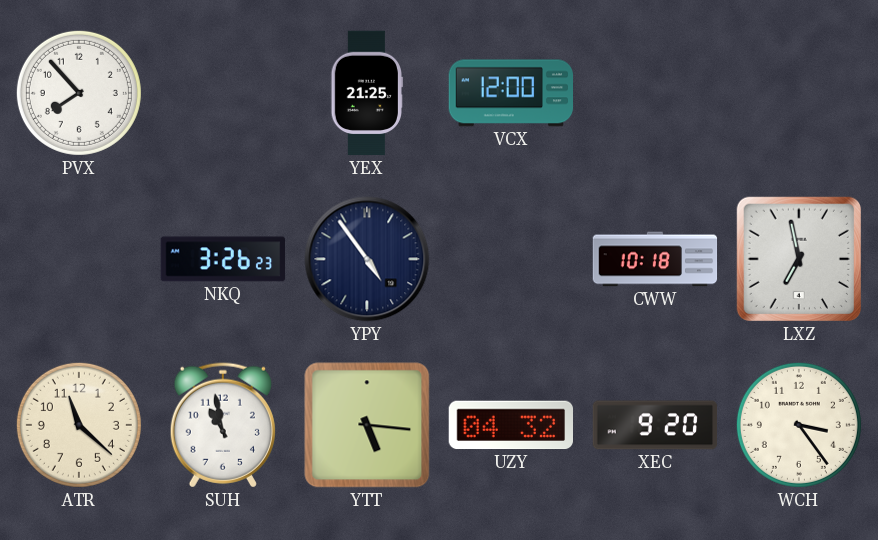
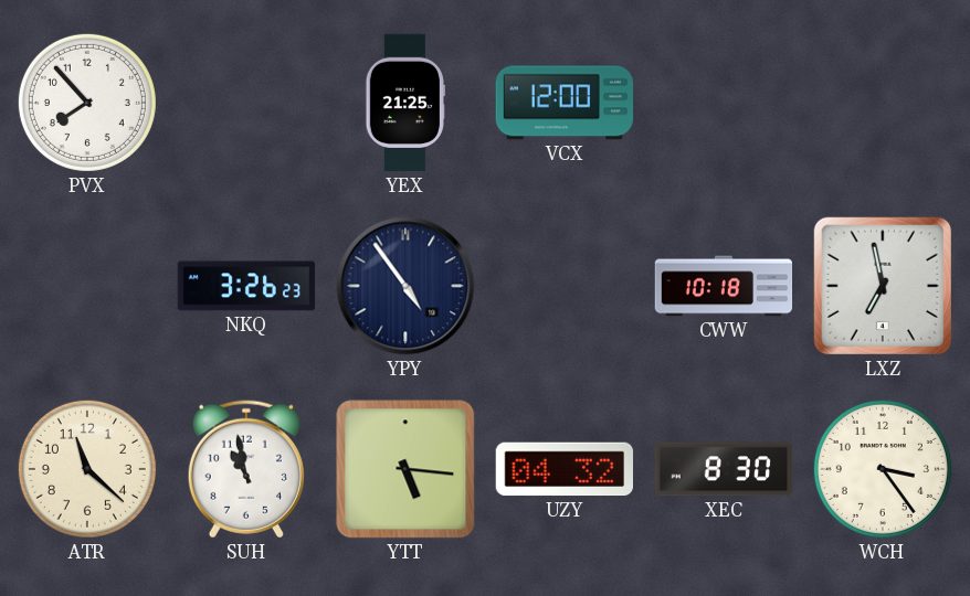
XEC: 9:20 -> 8:30 (724, 469)
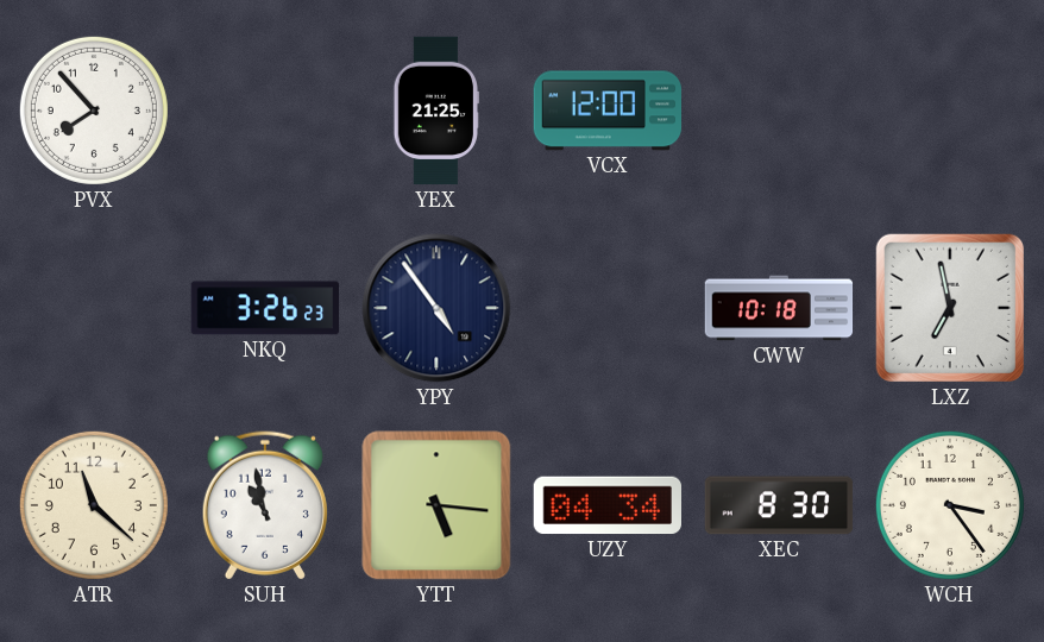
UZY: 04:32 -> 04:34 (606, 505)
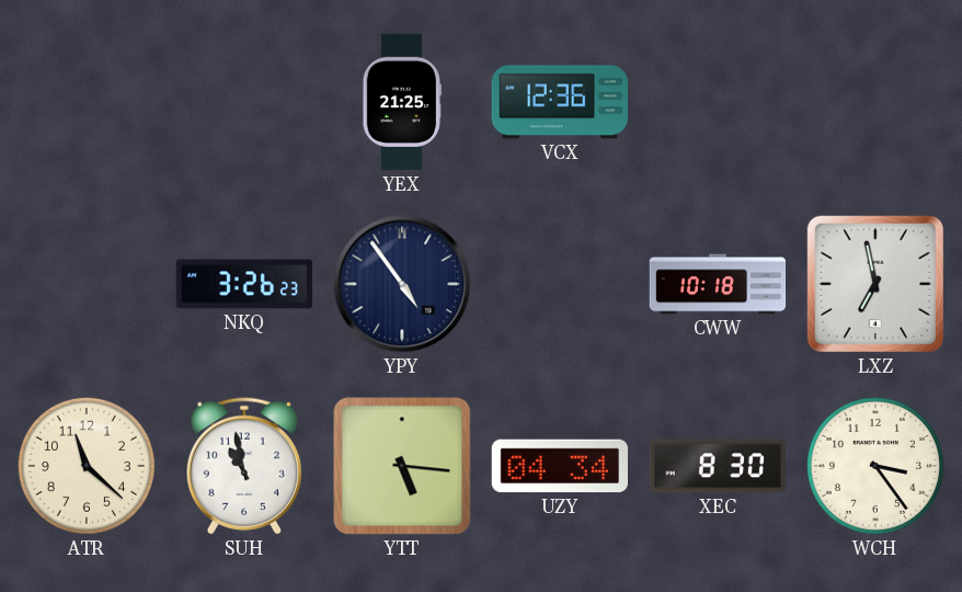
PVX: 7:53 -> none (94, 111)
VCX: 12:00 -> 12:36 (560, 102)
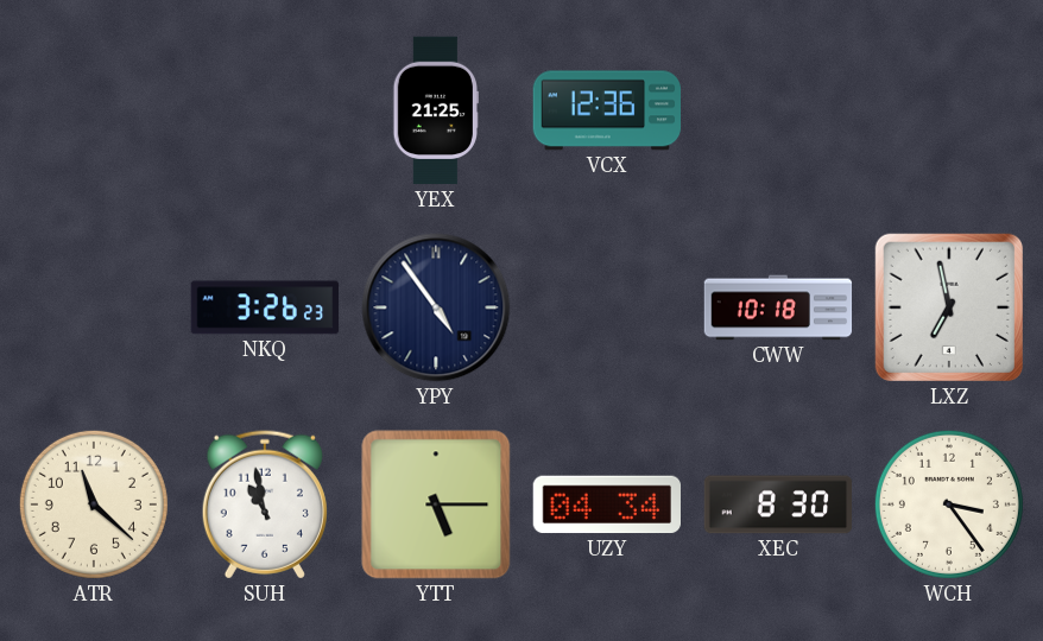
YTT: 5:16 -> 5:15 (436, 504)
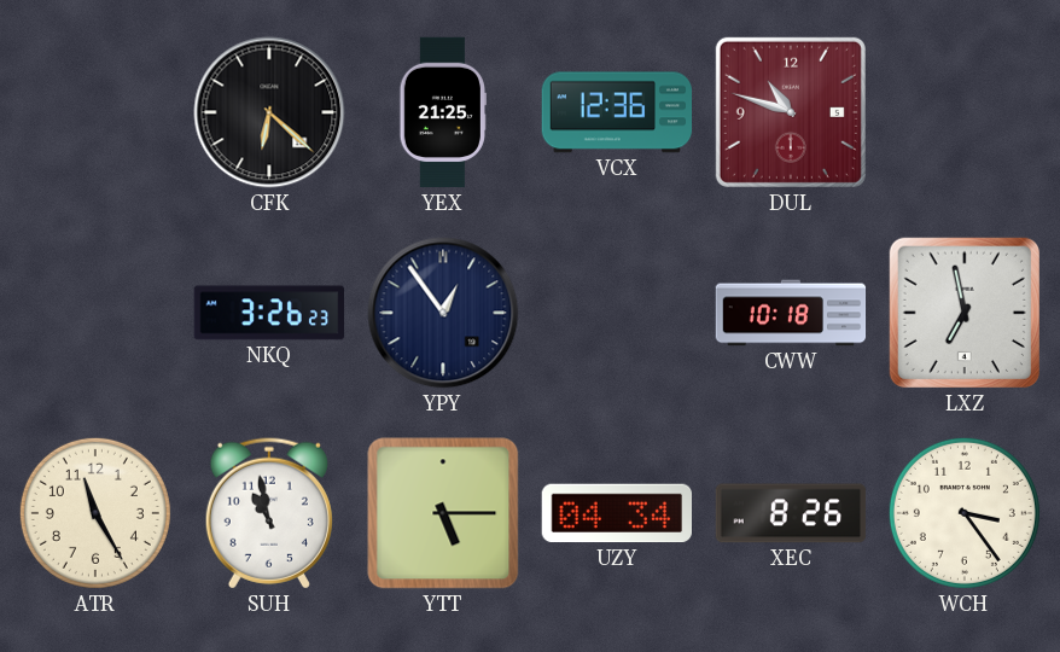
CFK: none -> 6:22 (269, 112)
DUL: none -> 10:48 (791, 112)
YPY: 4:54 -> 12:54 (443, 313)
ATR: 11:22 -> 11:25 (95, 513)
XEC: 8:30 -> 8:26 (791, 513)
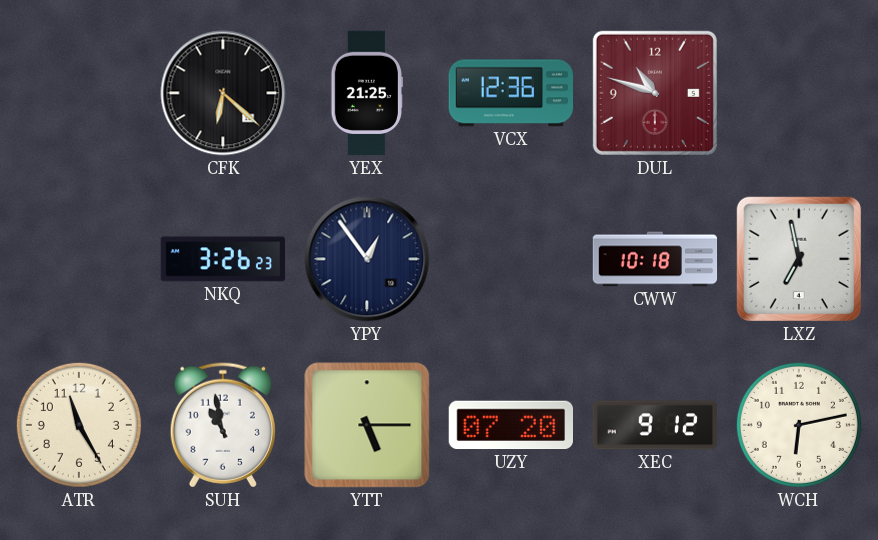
UZY: 04:34 -> 07:20 (510, 425)
XEC: 8:26 -> 9:12 (655, 425)
WCH: 3:24 -> 6:13 (799, 425)
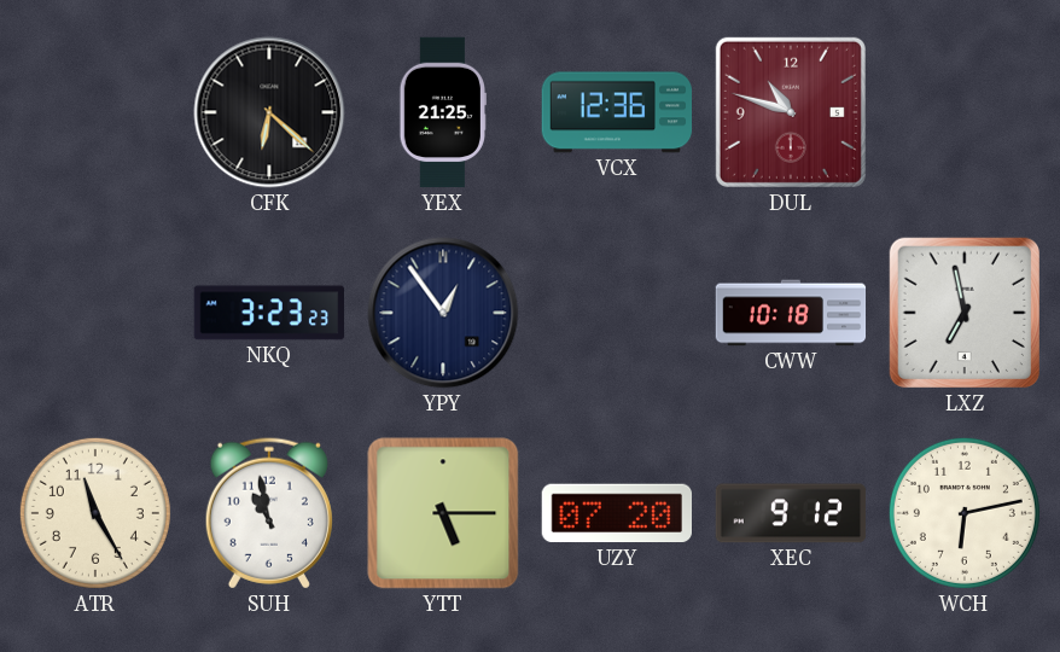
NKQ: 3:26 -> 3:23 (269, 313)
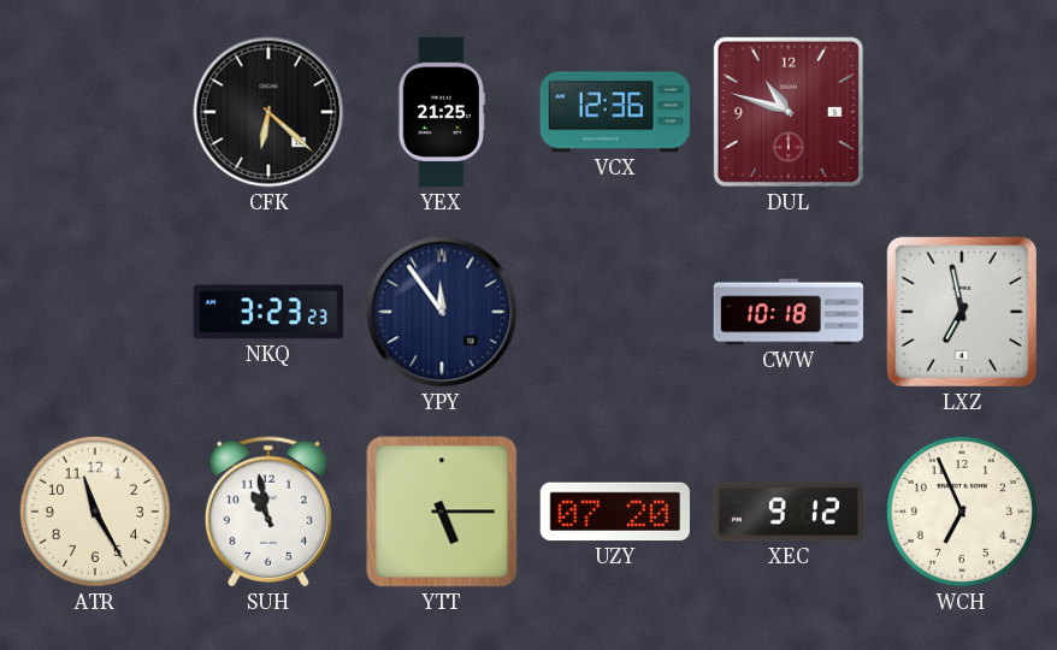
YPY: 12:54 -> 11:54 (442, 312)
WCH: 6:13 -> 6:56 (962, 512)
